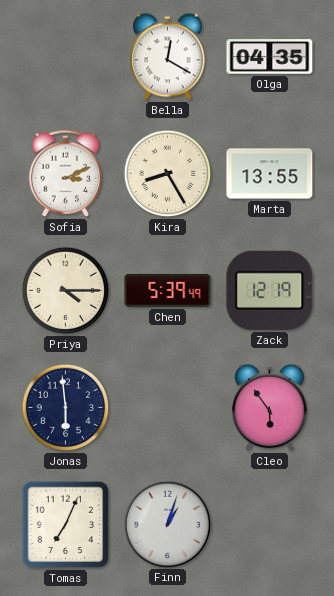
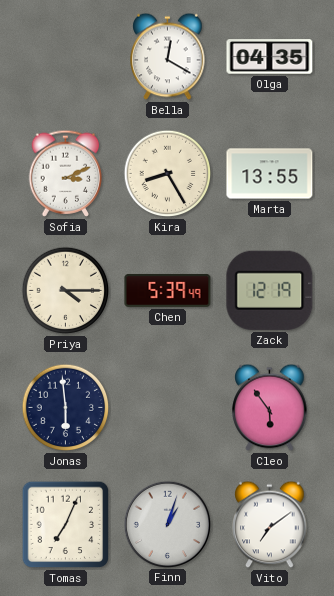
Vito: none -> 7:09 (270, 525)
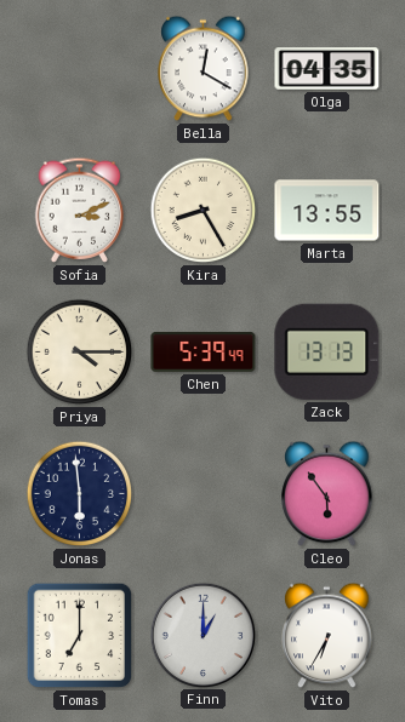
Zack: 12:19 -> 13:13 (327, 351)
Tomas: 7:04 -> 7:00 (80, 636)
Finn: 1:03 -> 1:00 (202, 635)
Vito: 7:09 -> 6:35 (327, 636)
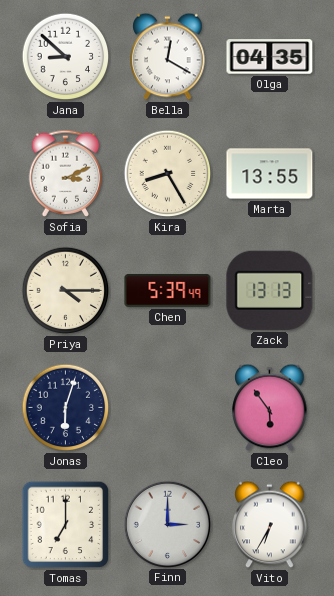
Jana: none -> 8:52 (66, 57)
Jonas: 5:59 -> 6:03 (66, 408)
Finn: 1:00 -> 3:00 (167, 524)
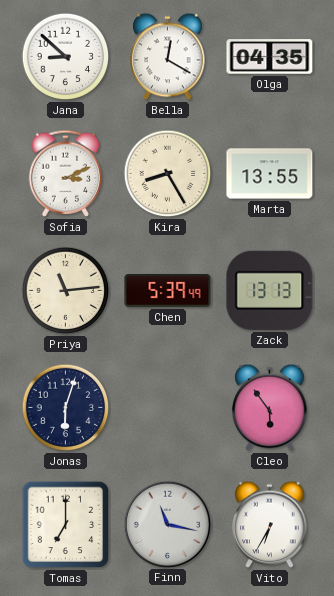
Priya: 4:15 -> 11:14 (66, 291)
Finn: 3:00 -> 11:17 (167, 524)
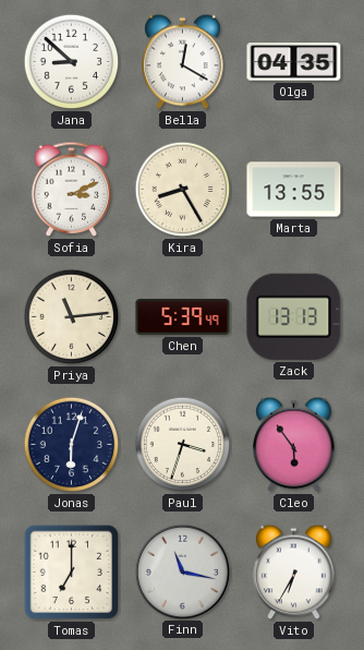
Paul: none -> 3:33 (183, 445)
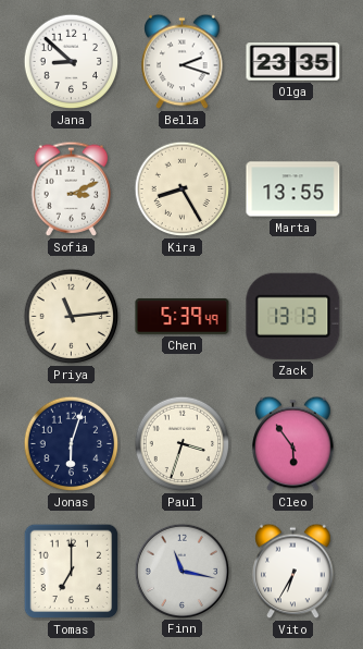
Bella: 12:20 -> 2:18 (183, 62)
Olga: 04:35 -> 23:35 (293, 62)
